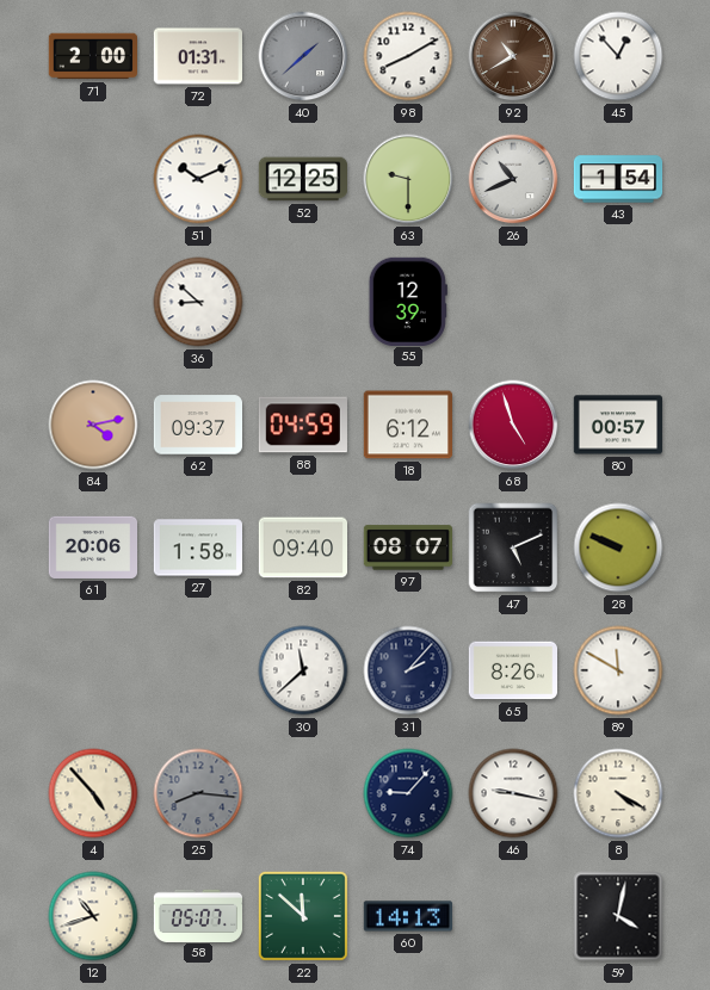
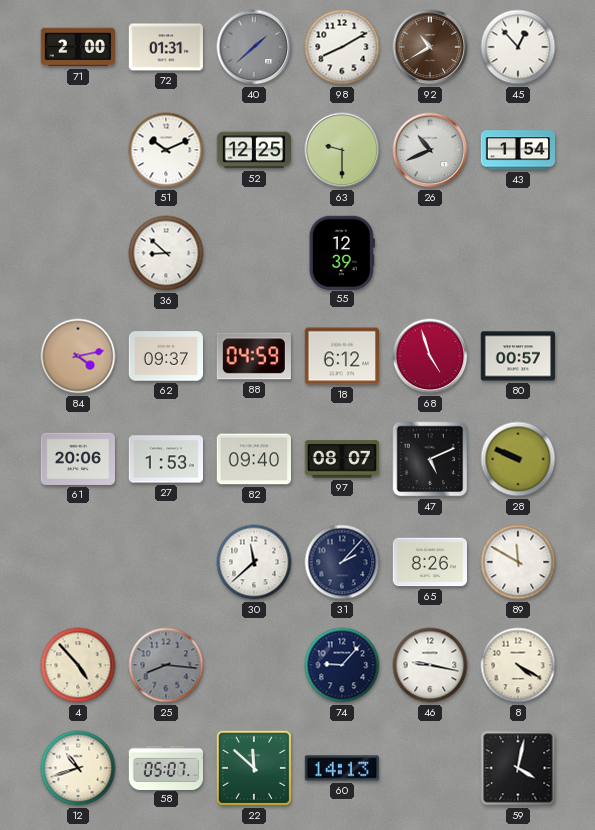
27: 1:58 -> 1:53 (165, 459)
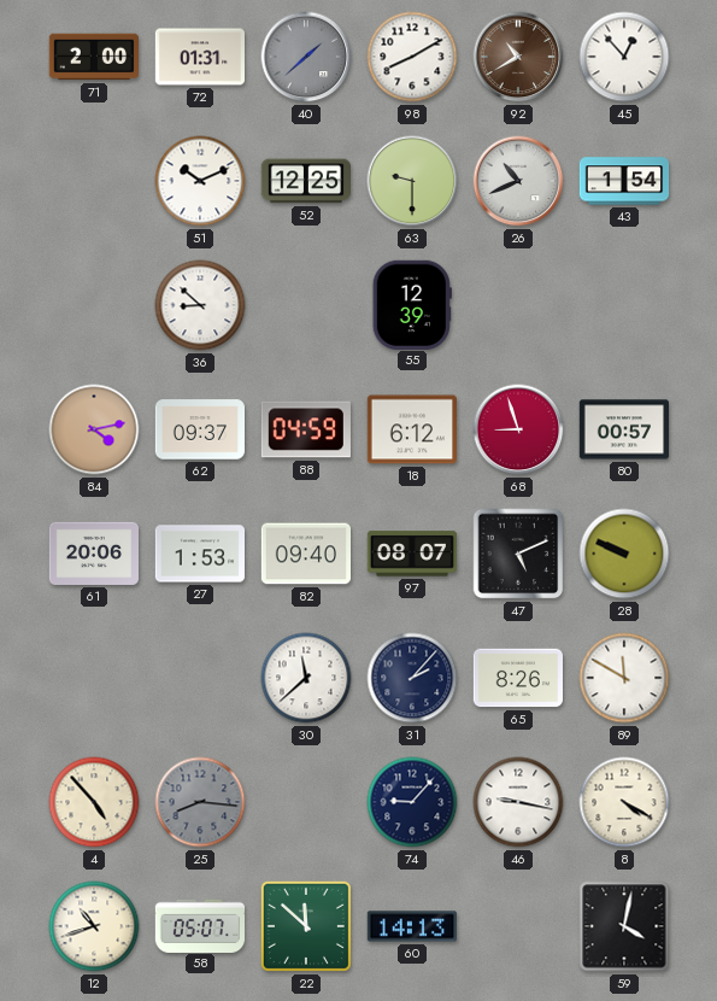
68: 4:57 -> 8:57 (518, 429)
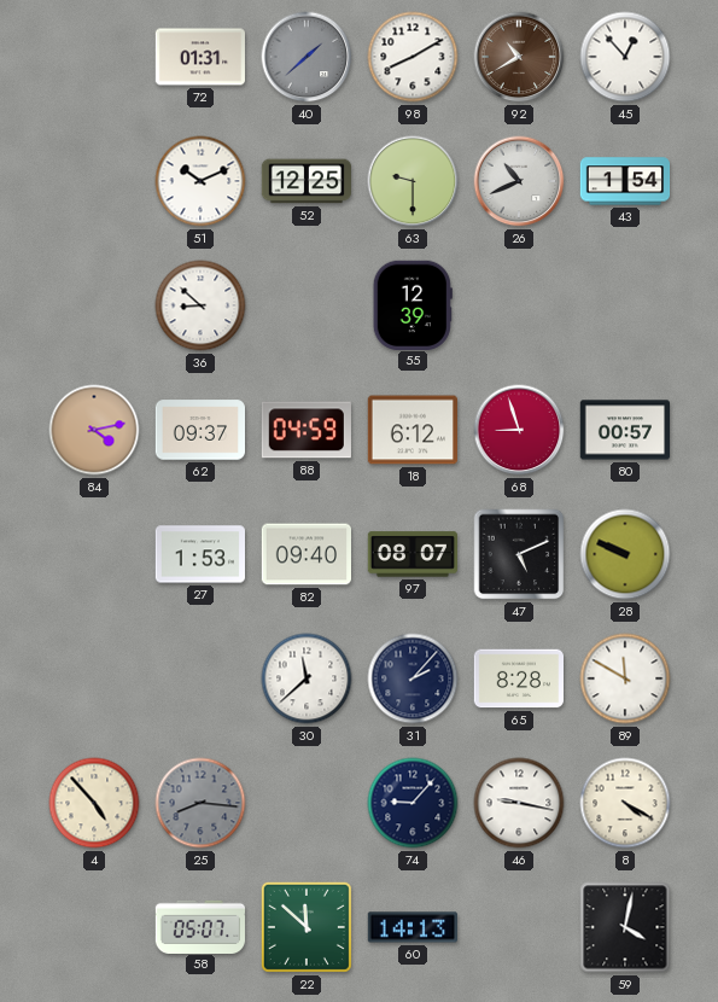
71: 2:00 -> none (93, 57)
61: 20:06 -> none (93, 554)
65: 8:26 -> 8:28 (518, 678)
12: 10:42 -> none (94, 926)
